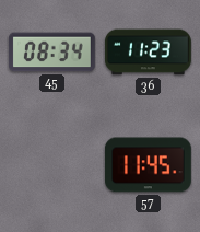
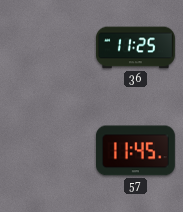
45: 08:34 -> none (51, 53)
36: 11:23 -> 11:25 (135, 48)
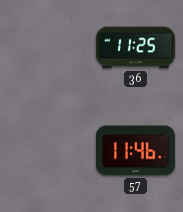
57: 11:45 -> 11:46 (135, 151)
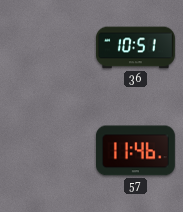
36: 11:25 -> 10:51 (135, 48)
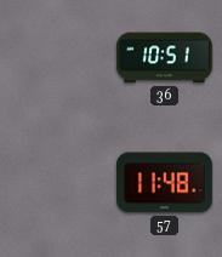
57: 11:46 -> 11:48 (164, 183)
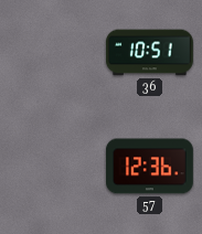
57: 11:48 -> 12:36 (149, 167)
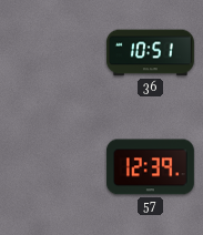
57: 12:36 -> 12:39 (150, 167)
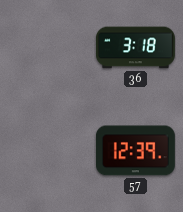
36: 10:51 -> 3:18 (135, 48)
